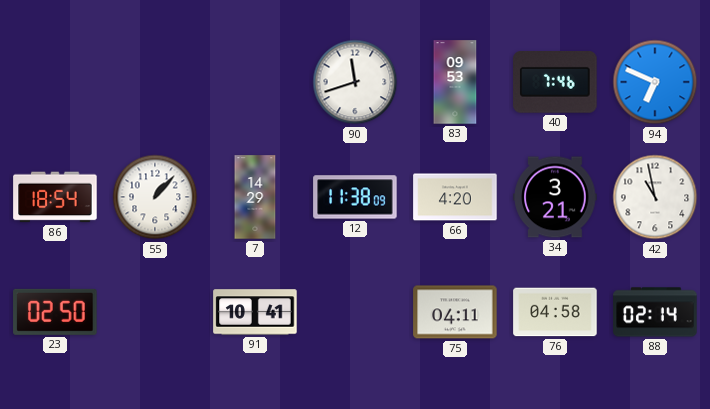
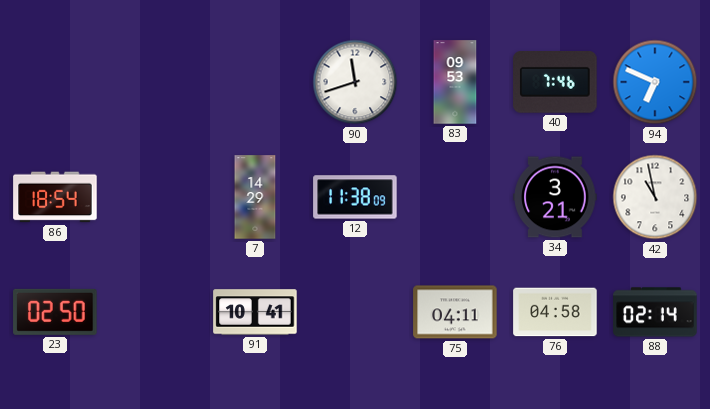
55: 1:07 -> none (155, 197)
66: 4:20 -> none (455, 197)
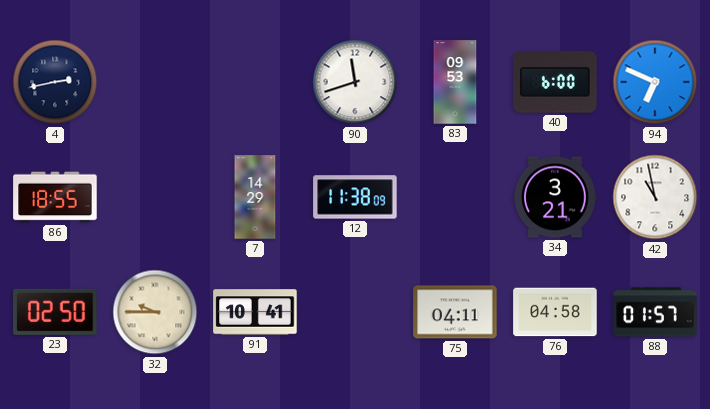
4: none -> 2:43 (55, 82)
40: 7:46 -> 6:00 (555, 83)
86: 18:54 -> 18:55 (55, 197)
32: none -> 9:45 (155, 312)
88: 02:14 -> 01:57 (655, 312)
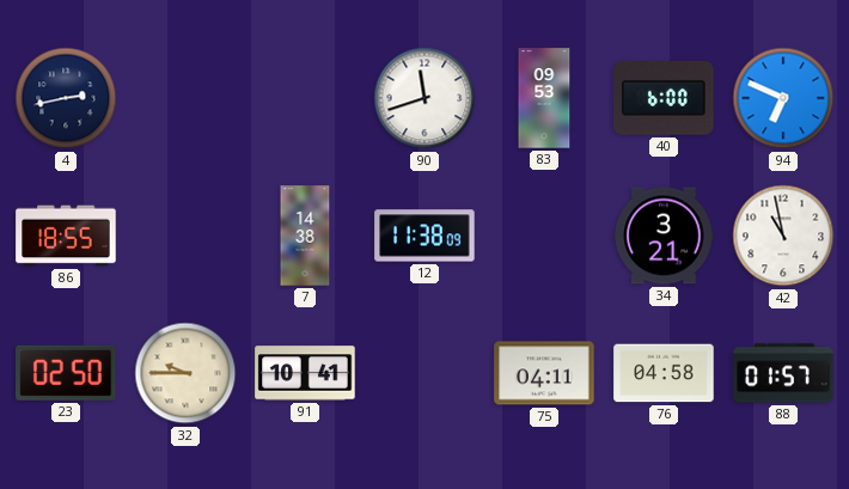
7: 14:29 -> 14:38 (305, 236)
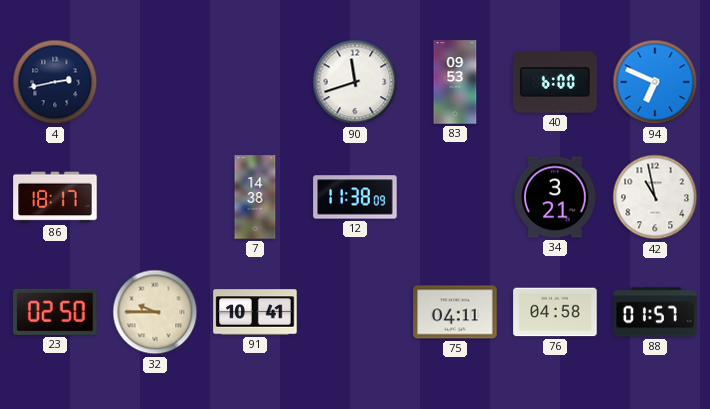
86: 18:55 -> 18:17 (55, 197)
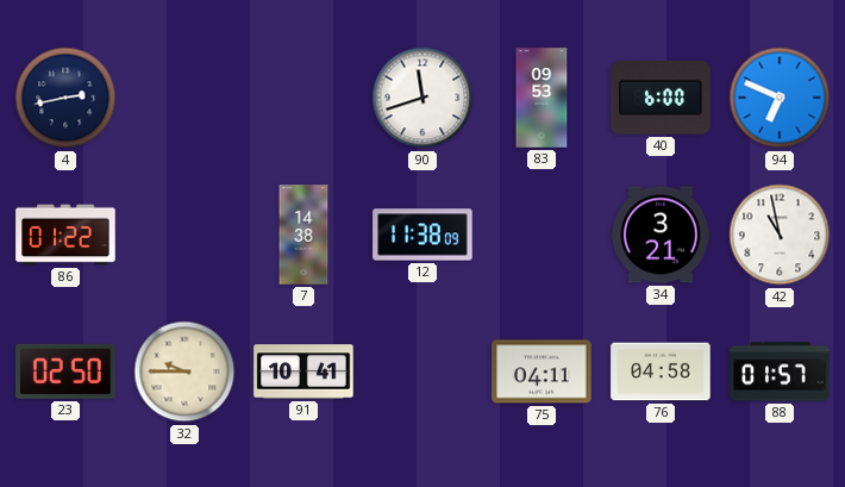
86: 18:17 -> 01:22 (65, 235)
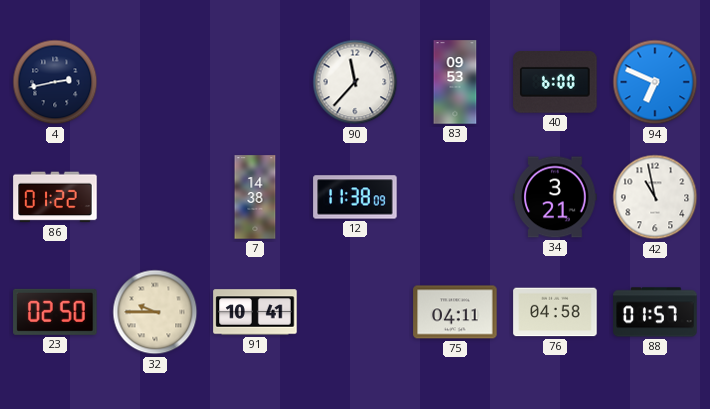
90: 11:42 -> 11:37 (355, 82)
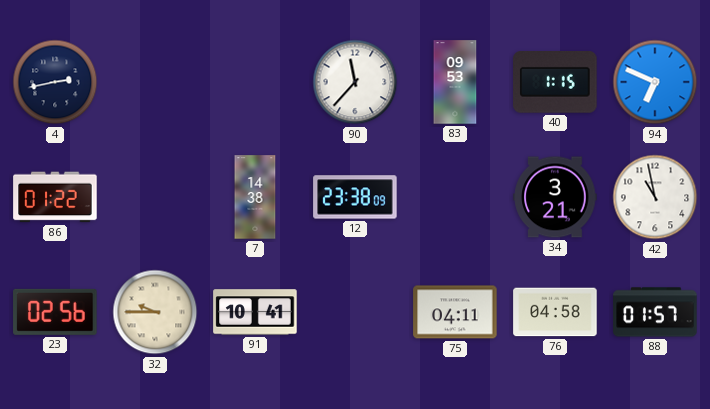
40: 6:00 -> 1:15 (555, 83)
12: 11:38 -> 23:38 (355, 197)
23: 02:50 -> 02:56 (55, 312)
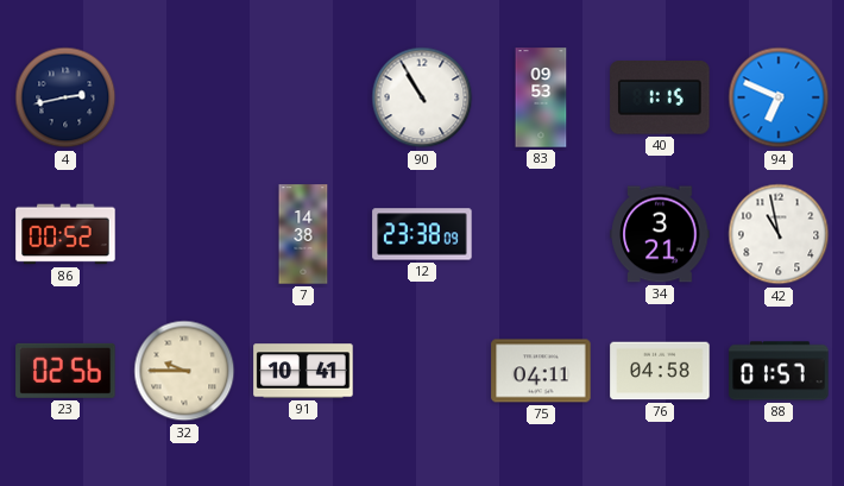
90: 11:37 -> 10:55 (422, 97)
86: 01:22 -> 00:52 (65, 234)
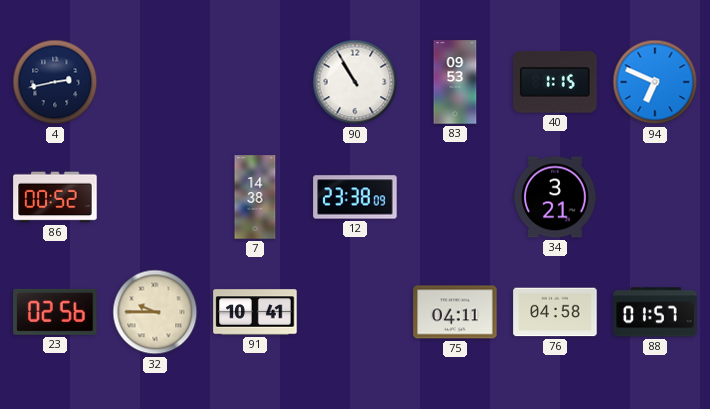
42: 10:58 -> none (779, 234)
